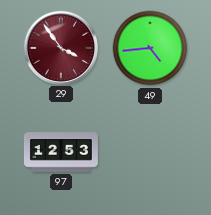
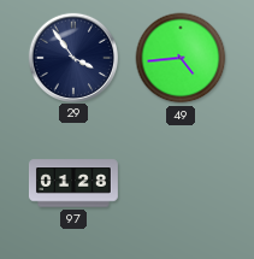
29 dial: burgundy -> navy (72, 57)
97: 12:53 -> 01:28 (73, 183)
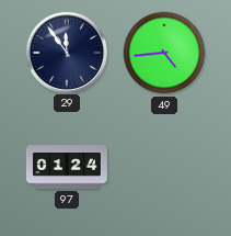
29: 3:54 -> 11:54 (66, 52)
97: 01:28 -> 01:24 (67, 167)
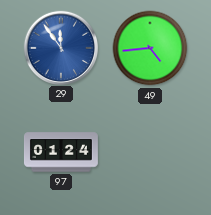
29 dial: navy -> blue (60, 47)
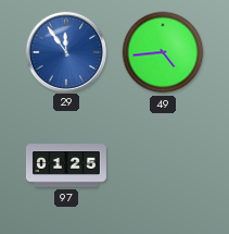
97: 01:24 -> 01:25 (66, 165)
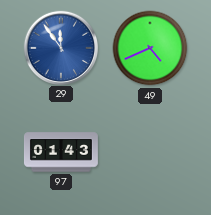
49: 4:44 -> 4:41 (150, 48)
97: 01:25 -> 01:43 (61, 152)
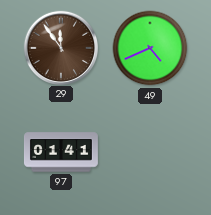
29 dial: blue -> brown (60, 47)
97: 01:43 -> 01:41 (61, 152)
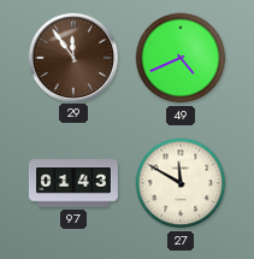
97: 01:41 -> 01:43 (73, 183)
27: none -> 11:50 (181, 183)
